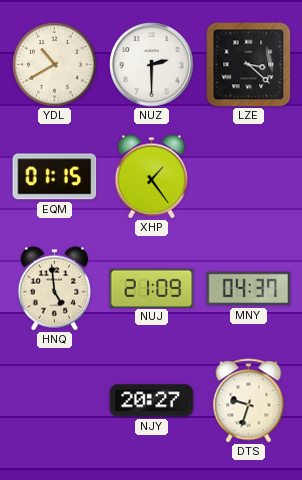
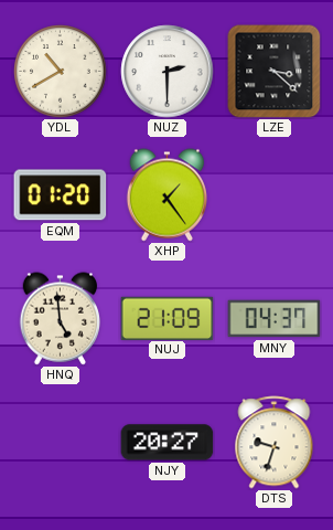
EQM: 01:15 -> 01:20 (61, 195)
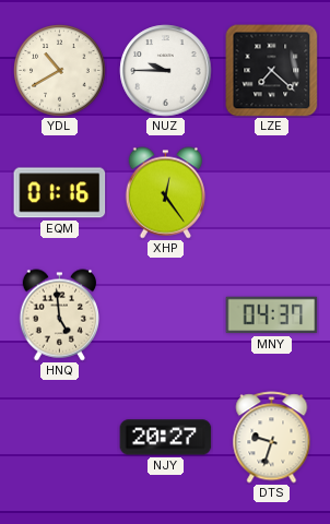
NUZ: 2:30 -> 9:45 (166, 71)
LZE: 3:22 -> 7:22 (272, 71)
EQM: 01:20 -> 01:16 (60, 193)
XHP: 1:24 -> 12:24 (165, 193)
NUJ: 21:09 -> none (168, 318)
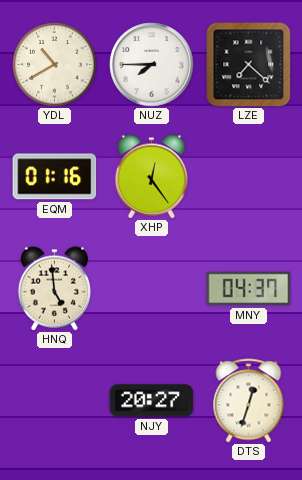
NUZ: 9:45 -> 7:45 (152, 65)
DTS: 9:33 -> 12:33 (249, 401)
